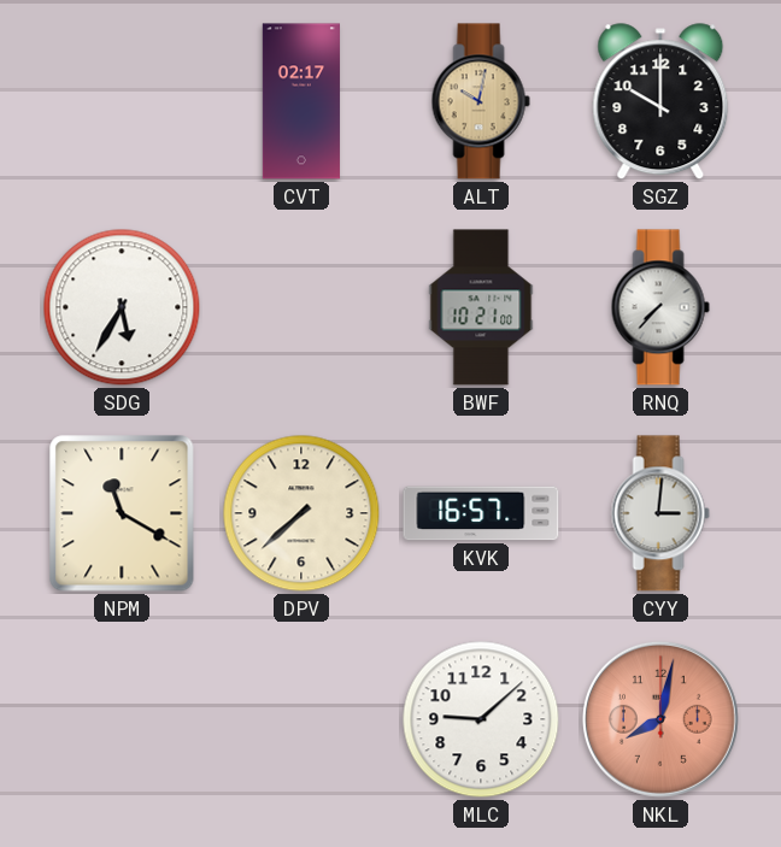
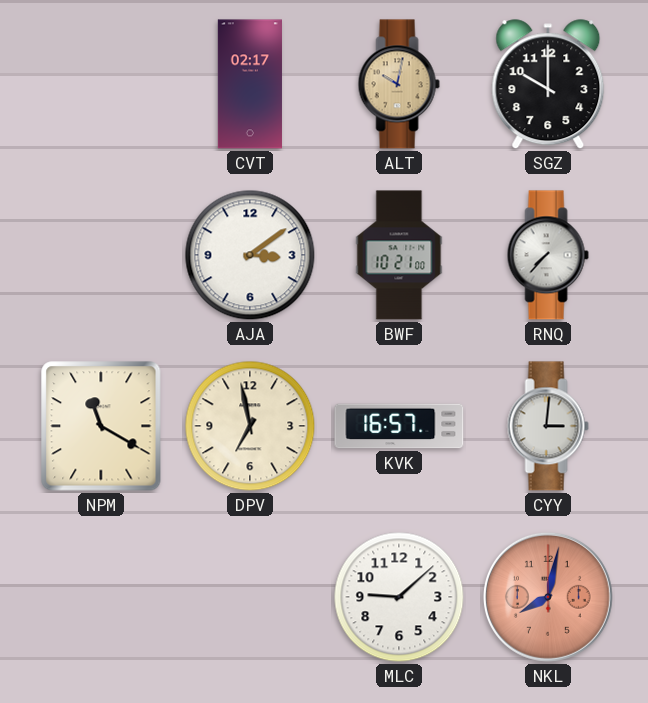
SDG: 5:35 -> none (122, 307)
AJA: none -> 3:09 (250, 255)
DPV: 7:38 -> 6:58 (250, 426)
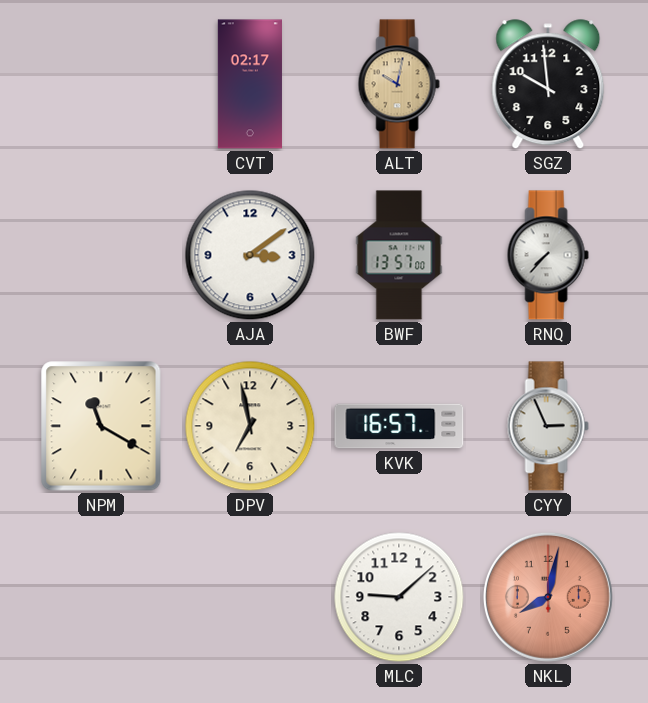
SGZ: 10:00 -> 9:59 (548, 85)
BWF: 10:21 -> 13:57 (399, 255)
CYY: 3:01 -> 2:56 (548, 426)
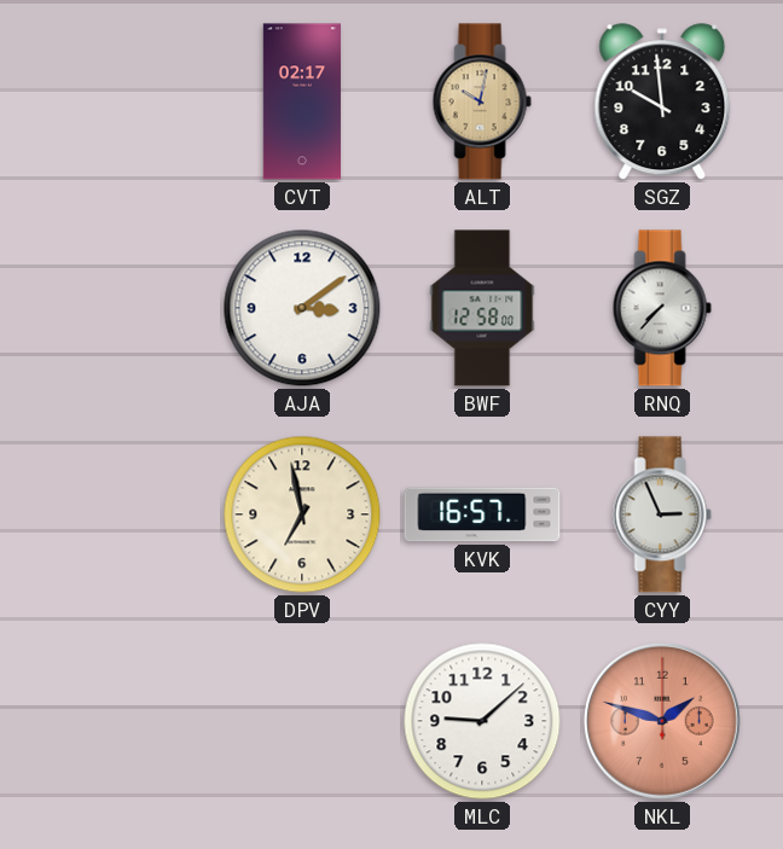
BWF: 13:57 -> 12:58 (482, 308)
NPM: 11:20 -> none (101, 426)
NKL: 8:02 -> 1:48 (662, 721)
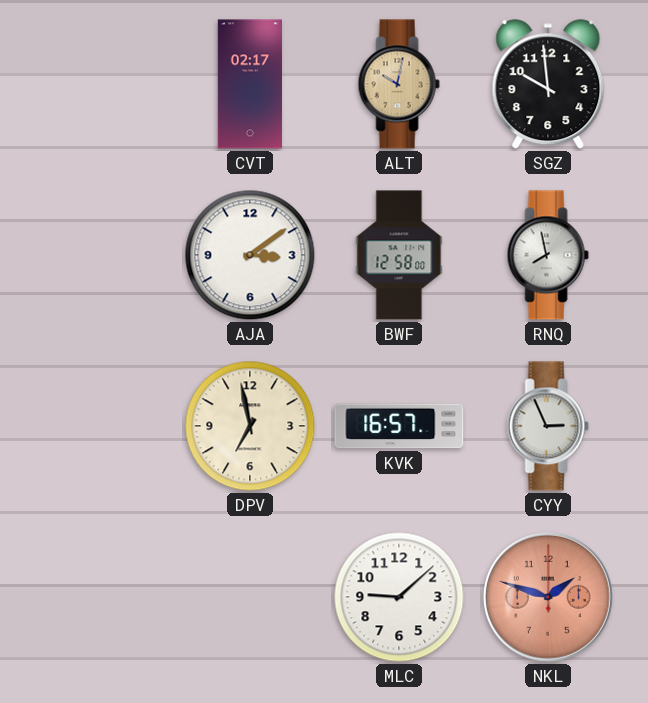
RNQ: 7:37 -> 7:58 (548, 255)
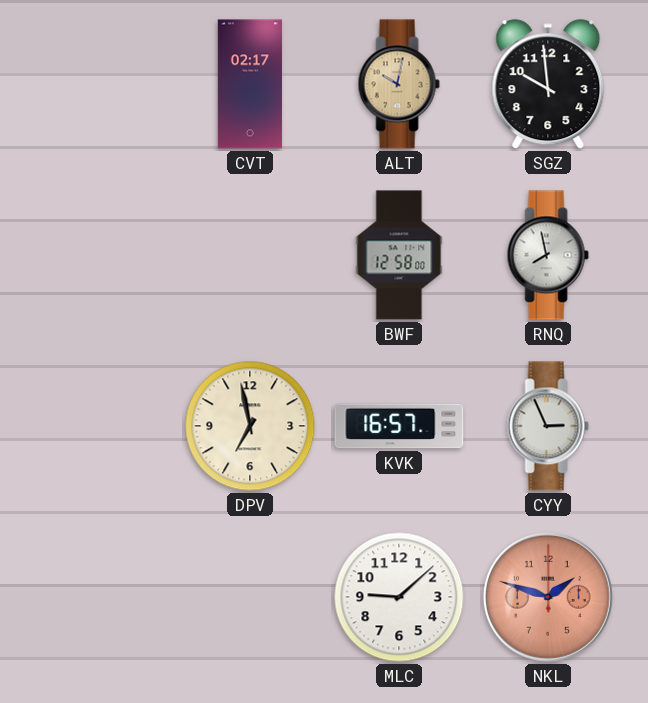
AJA: 3:09 -> none (250, 255)
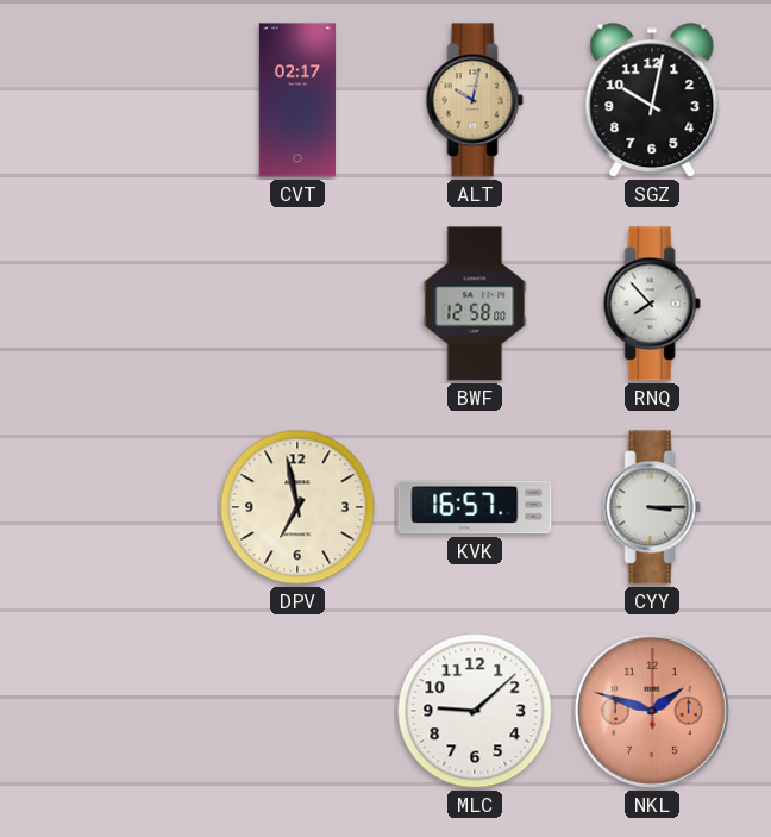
SGZ: 9:59 -> 10:02 (652, 101)
RNQ: 7:58 -> 7:53 (652, 304)
CYY: 2:56 -> 3:15 (652, 507)
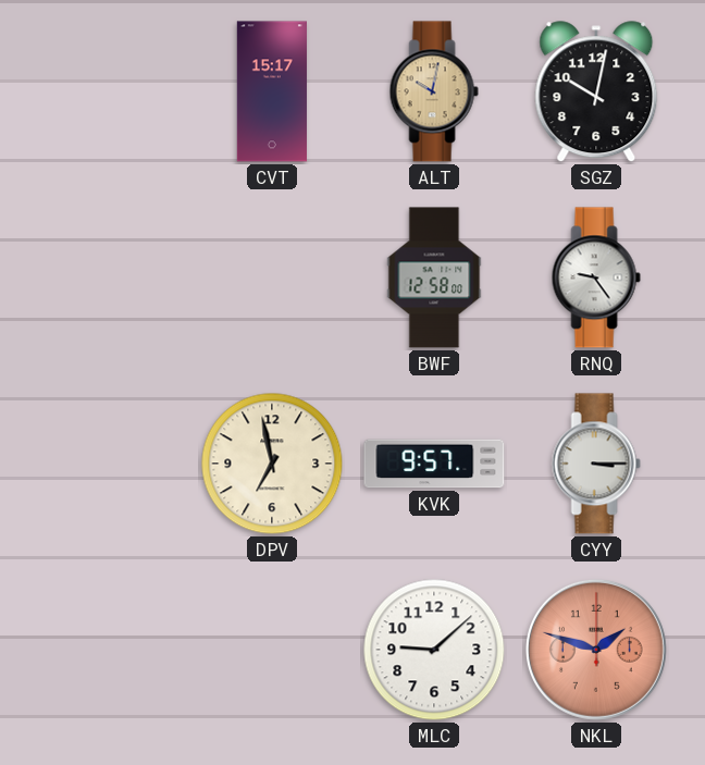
CVT: 02:17 -> 15:17 (272, 91)
RNQ: 7:53 -> 9:24 (596, 277)
KVK: 16:57 -> 9:57 (434, 464)
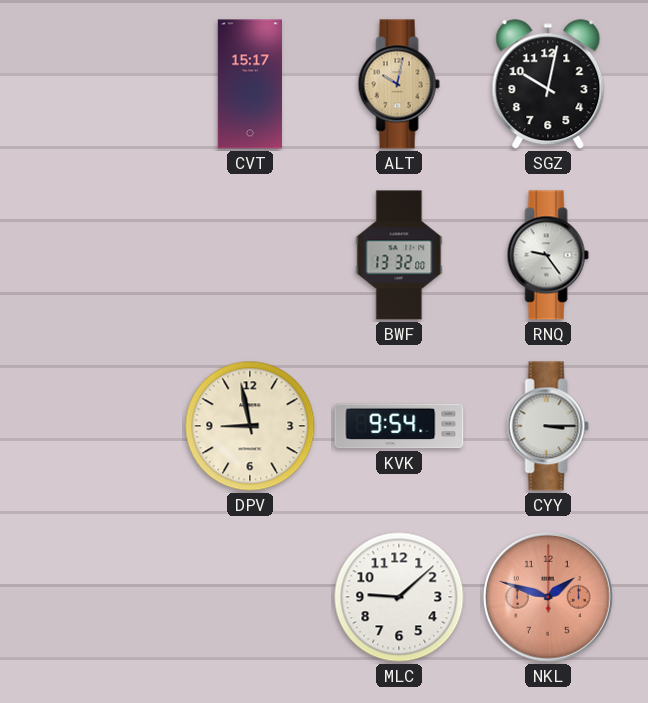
BWF: 12:58 -> 13:32 (399, 255)
DPV: 6:58 -> 8:58 (250, 426)
KVK: 9:57 -> 9:54 (399, 426)
